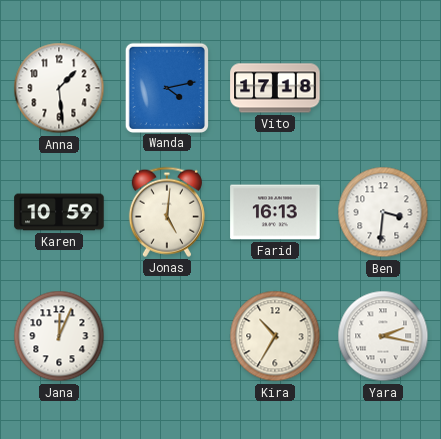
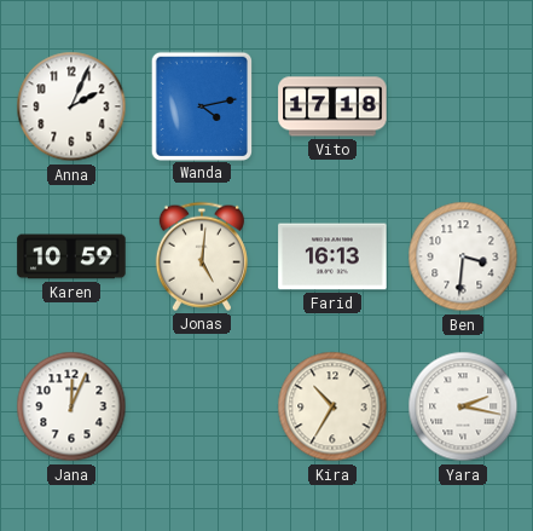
Anna: 1:29 -> 2:04 (71, 106)
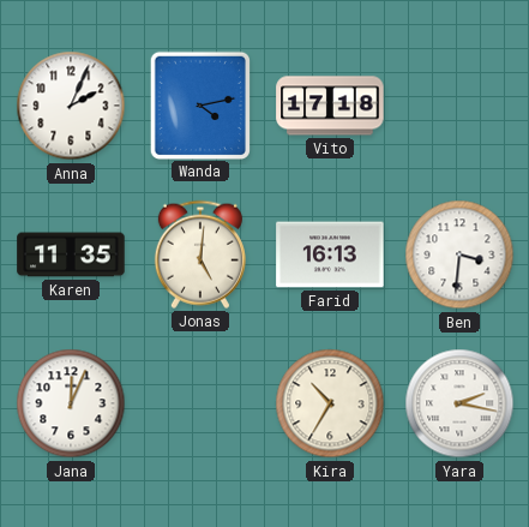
Karen: 10:59 -> 11:35 (71, 254)
